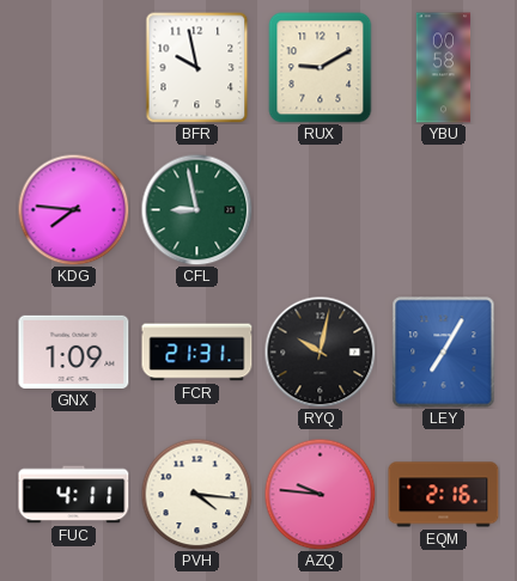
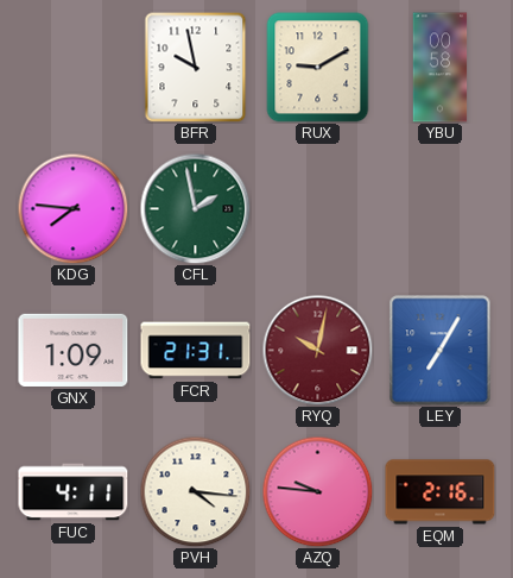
CFL: 8:58 -> 1:58 (195, 208)
RYQ dial: black -> burgundy (317, 350)
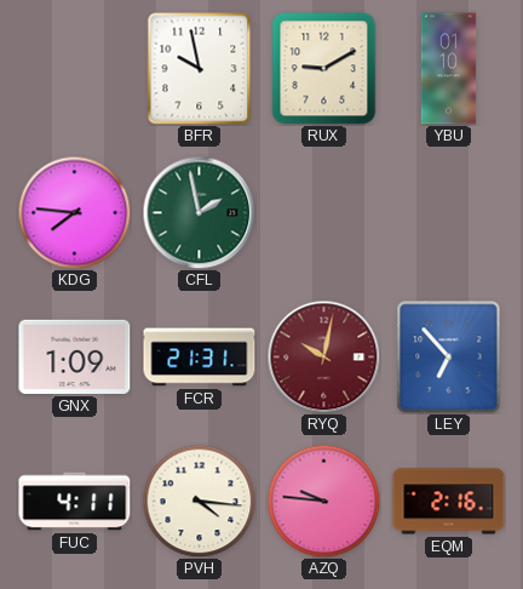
YBU: 00:58 -> 01:10 (449, 69)
LEY: 7:05 -> 6:53 (449, 358)
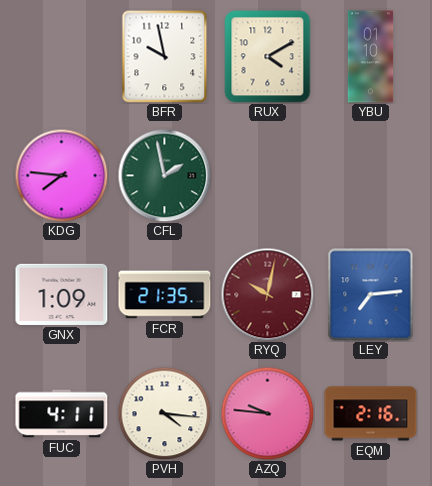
RUX: 9:10 -> 4:10 (268, 57)
FCR: 21:31 -> 21:35 (165, 295)
LEY: 6:53 -> 7:14 (371, 295)
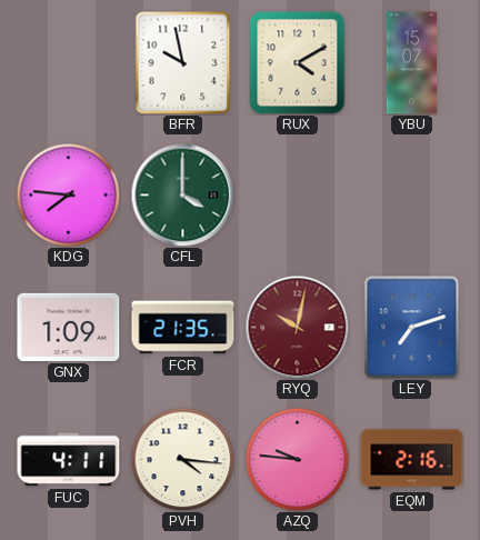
YBU: 01:10 -> 15:07 (412, 63)
CFL: 1:58 -> 4:00 (182, 194)
LEY: 7:14 -> 7:12 (412, 328)
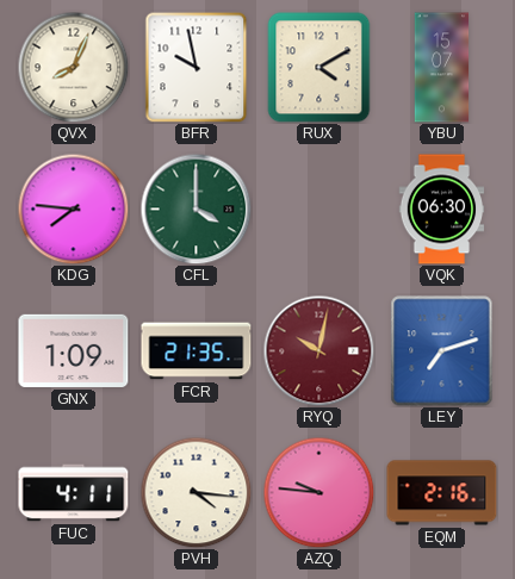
QVX: none -> 8:04 (73, 67)
VQK: none -> 06:30 (442, 210)
